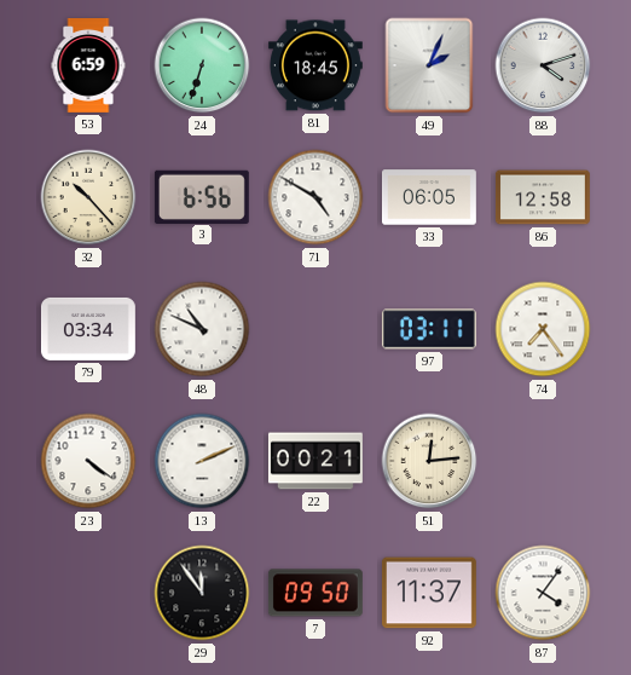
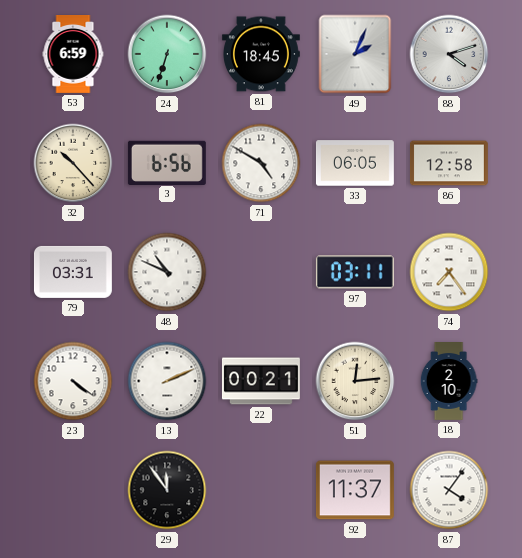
79: 03:34 -> 03:31 (73, 272)
18: none -> 2:10 (449, 382)
7: 09:50 -> none (315, 593)
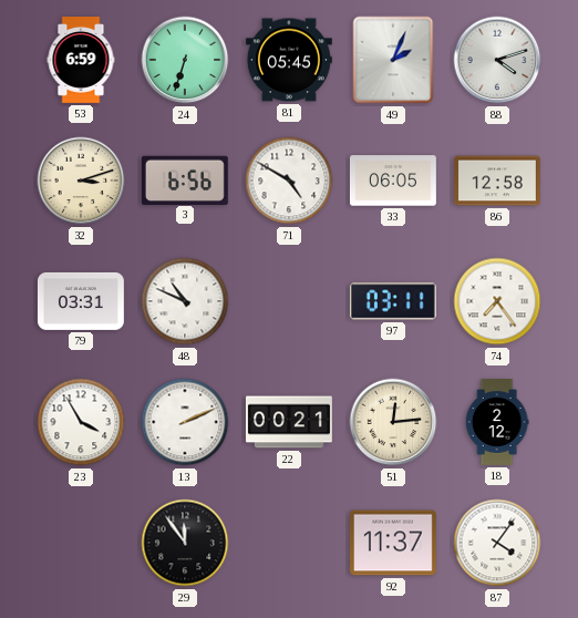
81: 18:45 -> 05:45 (289, 60)
32: 10:23 -> 3:12 (81, 181)
23: 4:21 -> 3:55 (81, 422)
18: 2:10 -> 2:12 (497, 423)
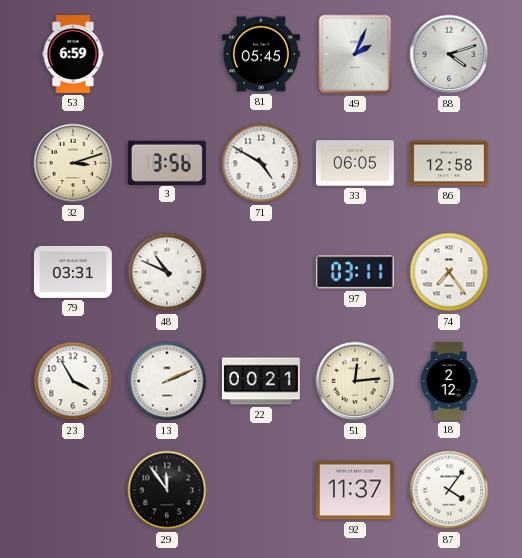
24: 6:33 -> none (185, 60)
3: 6:56 -> 3:56 (167, 162)
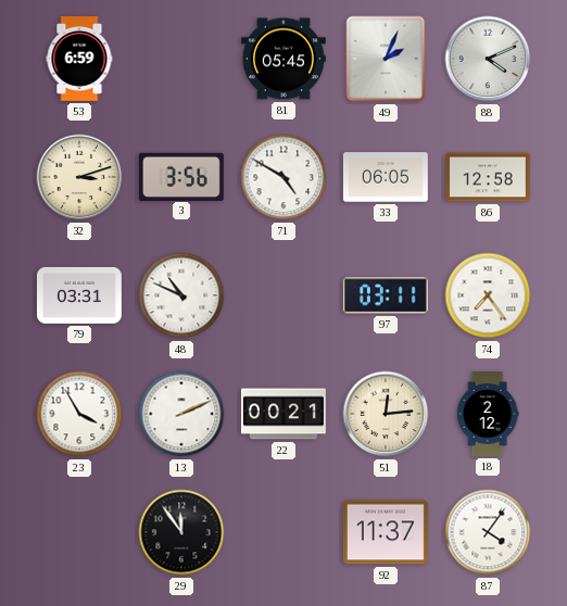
88: 4:12 -> 4:11 (488, 59)
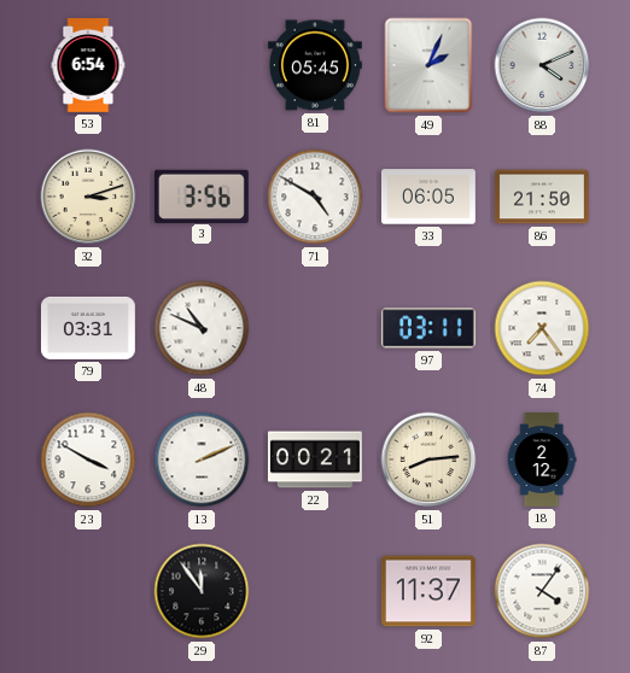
53: 6:59 -> 6:54 (88, 66)
86: 12:58 -> 21:50 (542, 197)
23: 3:55 -> 3:50 (88, 460)
51: 12:14 -> 8:14 (428, 460)
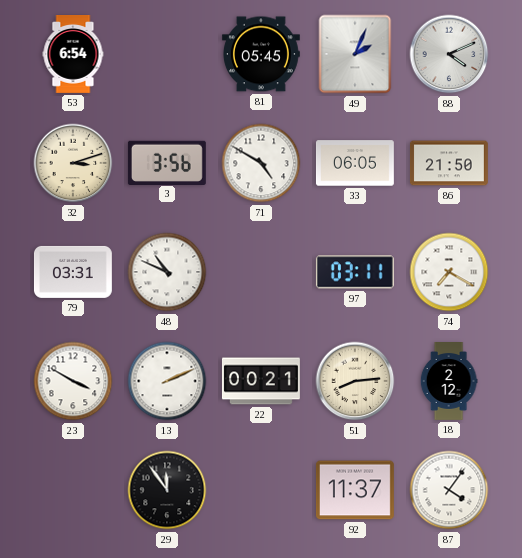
74: 7:24 -> 7:20 (449, 272)
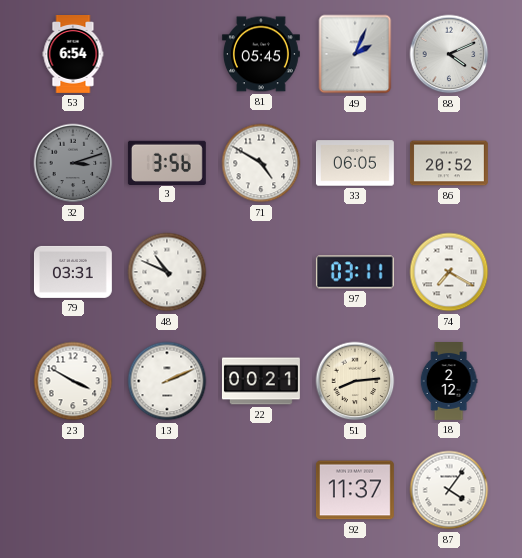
32 dial: cream -> grey (73, 163)
86: 21:50 -> 20:52 (449, 163)
29: 11:54 -> none (167, 490)
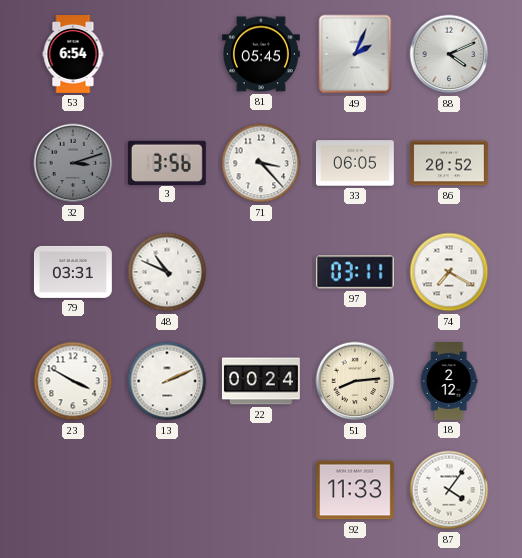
71: 4:50 -> 3:23 (261, 163)
22: 00:21 -> 00:24 (261, 381)
92: 11:37 -> 11:33 (355, 490)
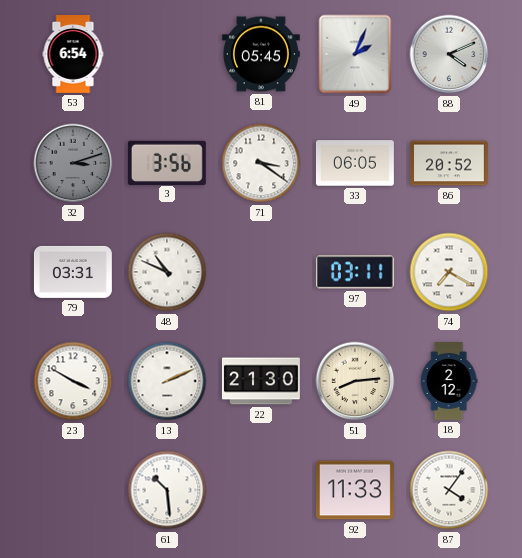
71: 3:23 -> 3:21 (261, 163)
22: 00:24 -> 21:30 (261, 381)
61: none -> 10:29 (167, 490)
